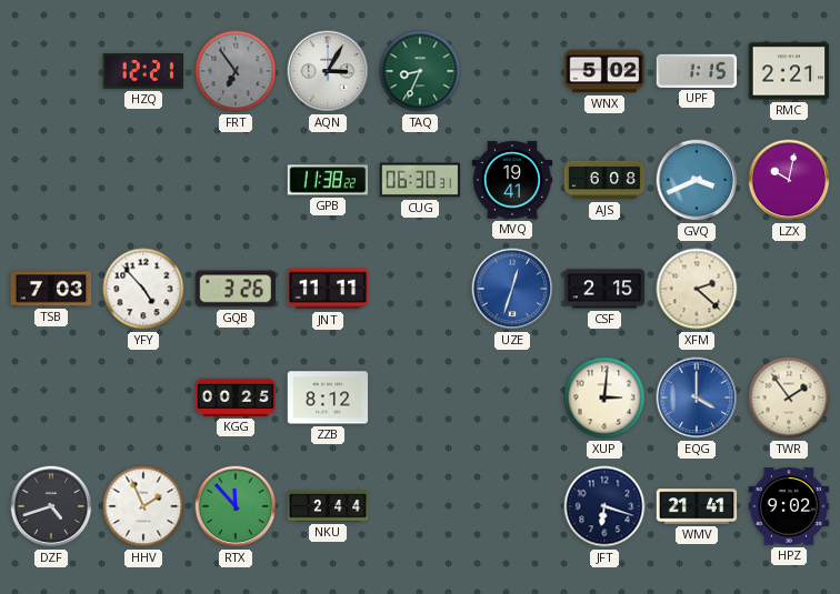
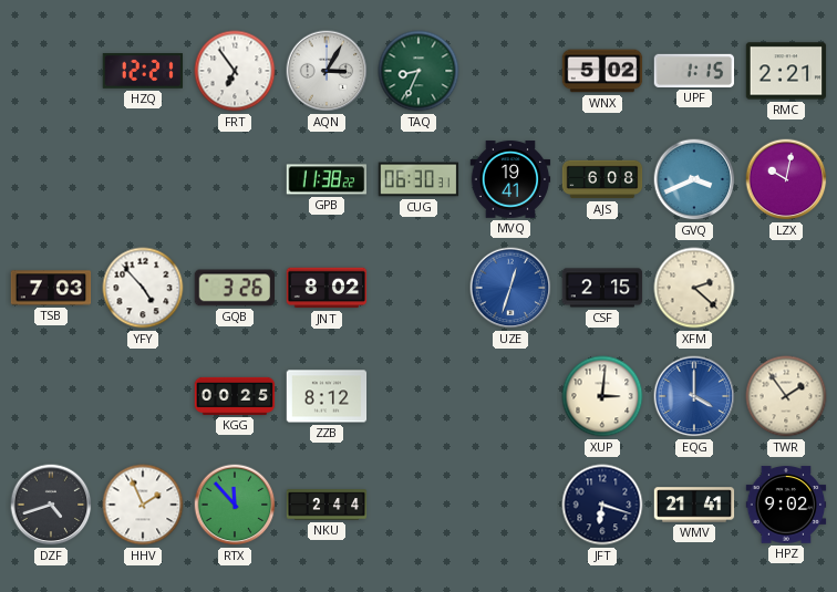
FRT dial: grey -> white (235, 71)
JNT: 11:11 -> 8:02 (327, 288)
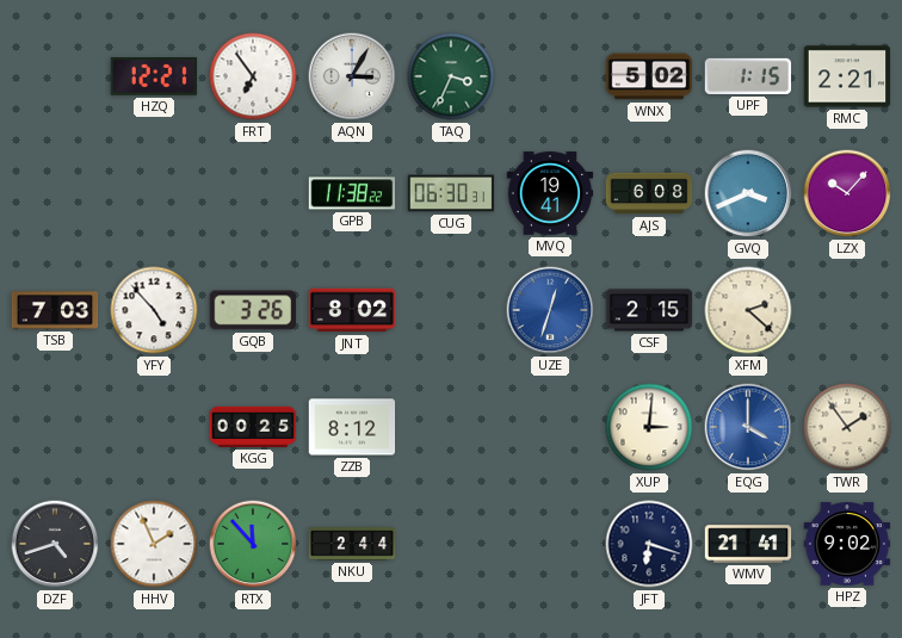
TAQ: 8:34 -> 3:34 (451, 76)
LZX: 10:02 -> 10:07 (847, 193)
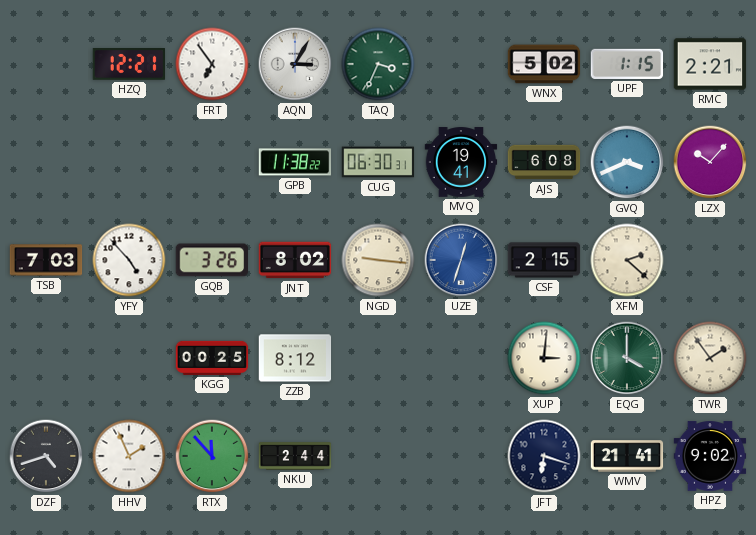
NGD: none -> 9:16 (378, 260)
EQG dial: blue -> green (627, 358)
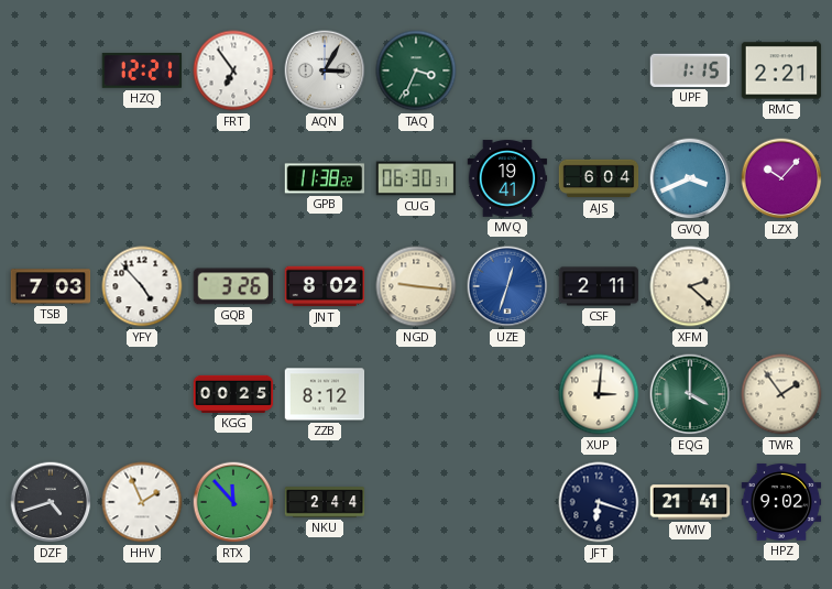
WNX: 5:02 -> none (544, 64)
AJS: 6:08 -> 6:04 (599, 178)
CSF: 2:15 -> 2:11 (599, 286)
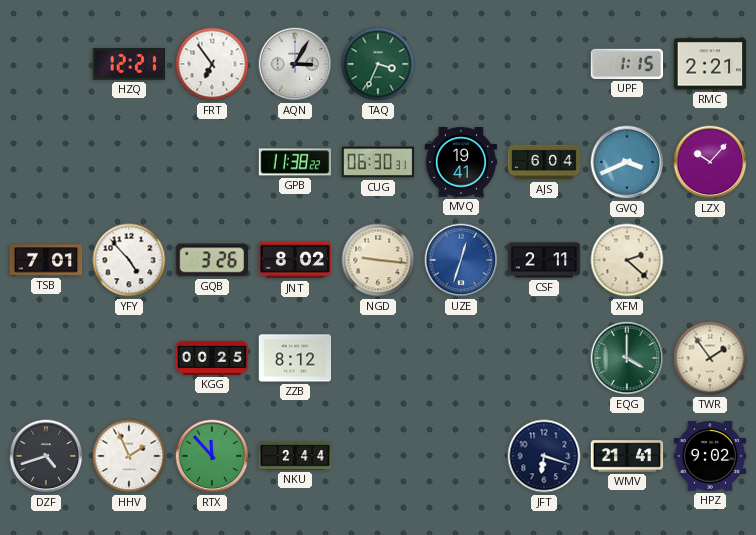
TSB: 7:03 -> 7:01 (46, 260)
XUP: 3:01 -> none (599, 394)
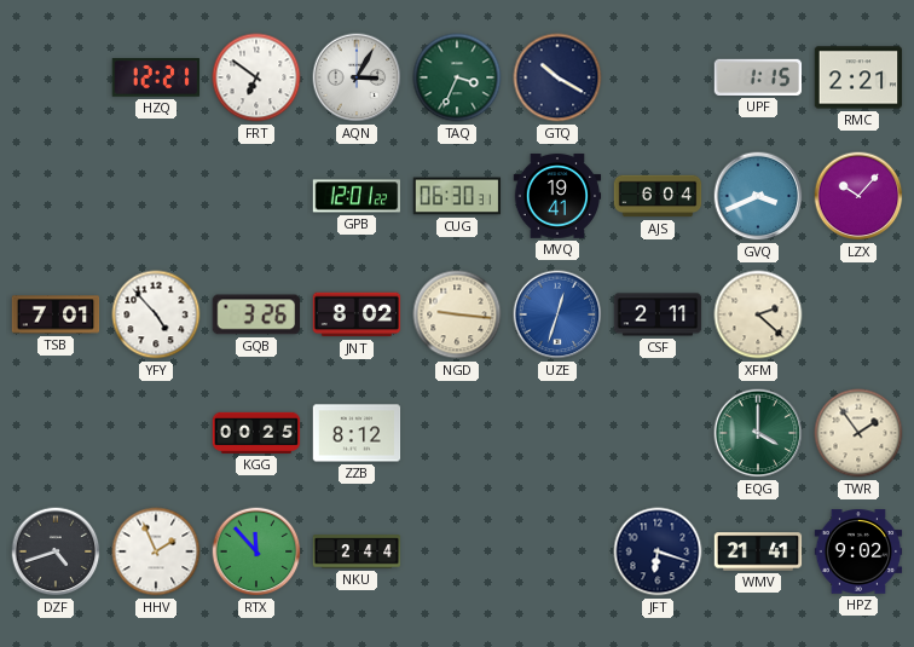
FRT: 6:54 -> 6:51 (256, 77)
GTQ: none -> 10:20 (557, 77)
GPB: 11:38 -> 12:01 (357, 196)
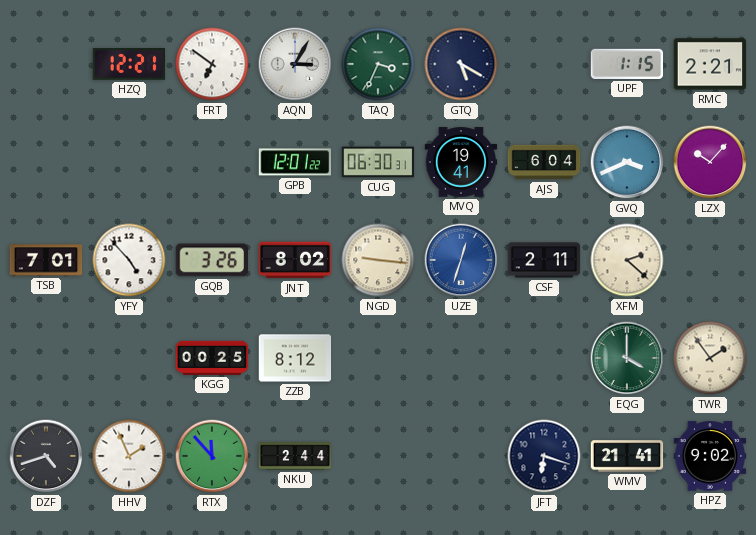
GTQ: 10:20 -> 5:20 (461, 64)
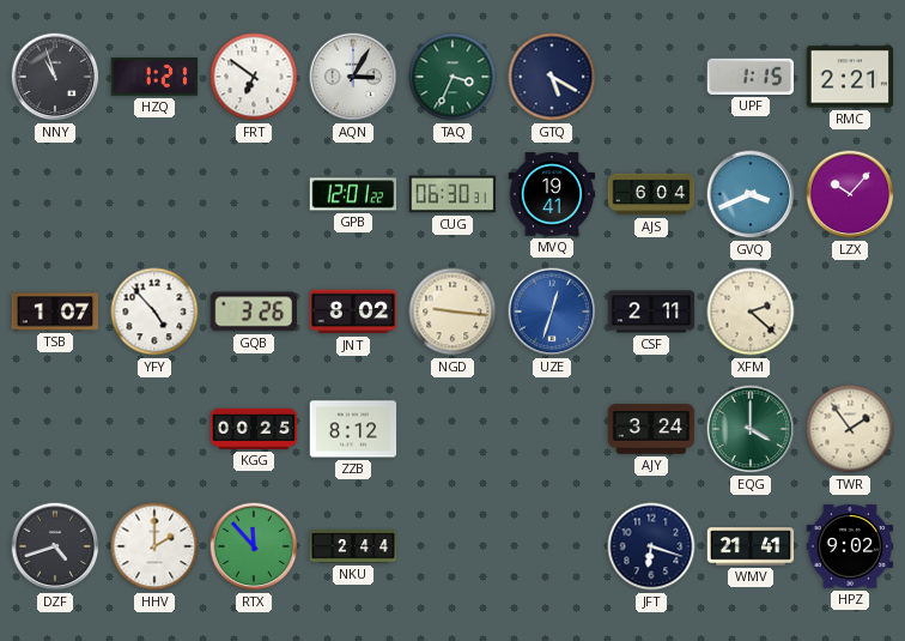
NNY: none -> 10:57 (55, 77)
HZQ: 12:21 -> 1:21 (154, 78)
TSB: 7:01 -> 1:07 (55, 312)
AJY: none -> 3:24 (651, 429)
HHV: 1:56 -> 2:00 (154, 546)
